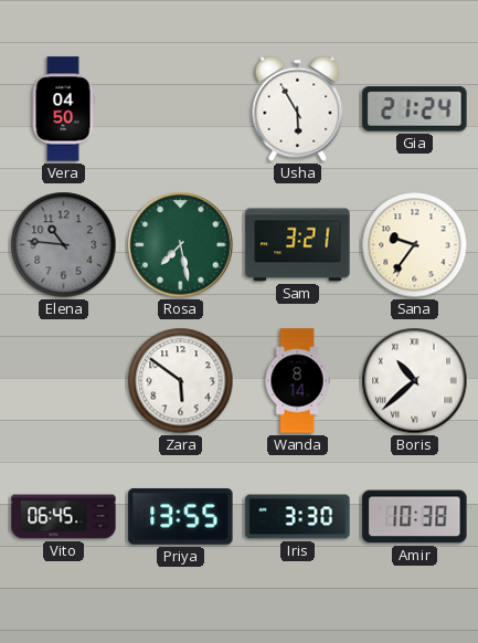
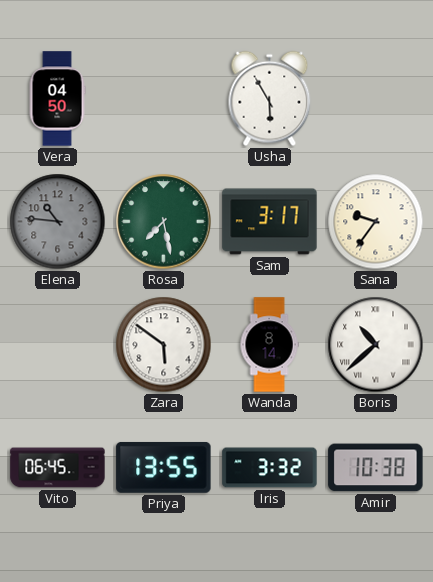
Gia: 21:24 -> none (415, 109)
Sam: 3:21 -> 3:17 (270, 222)
Iris: 3:30 -> 3:32 (270, 468)
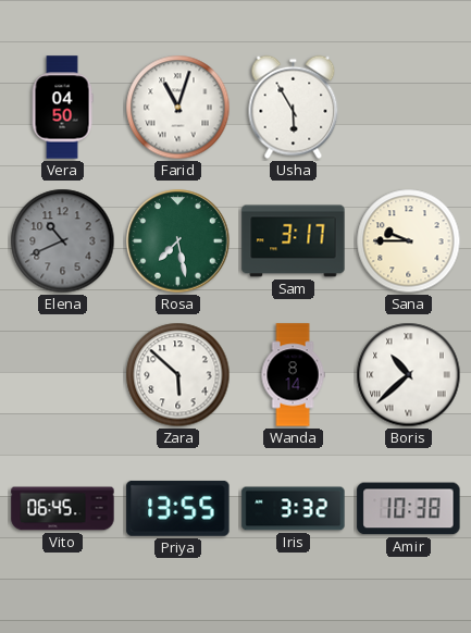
Farid: none -> 11:03 (178, 108)
Elena: 10:46 -> 10:41 (63, 241)
Sana: 9:36 -> 9:45 (409, 241)
Zara: 5:51 -> 5:52 (178, 375)
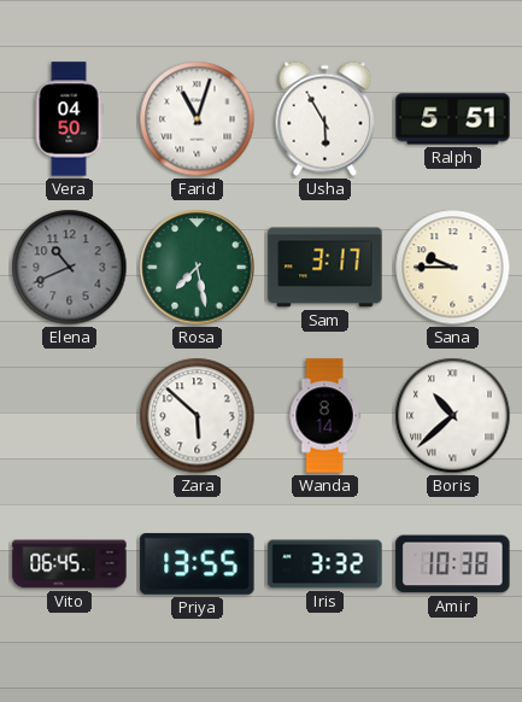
Ralph: none -> 5:51 (453, 119)
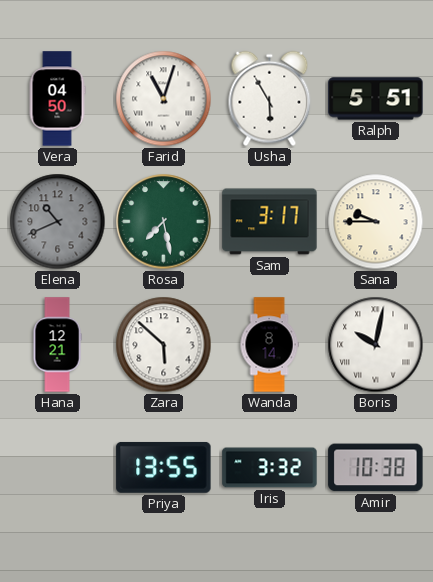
Hana: none -> 12:21 (57, 345)
Boris: 10:38 -> 10:02 (376, 345)
Vito: 06:45 -> none (70, 564)
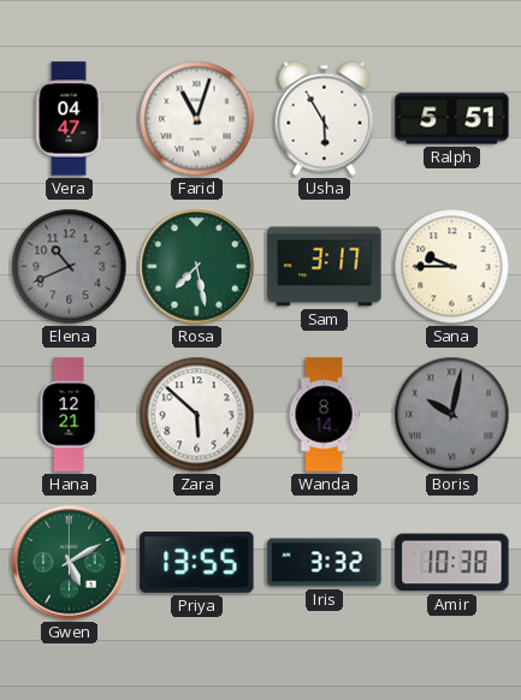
Vera: 04:50 -> 04:47 (69, 119)
Boris dial: white -> grey (452, 415)
Gwen: none -> 5:10 (70, 563)
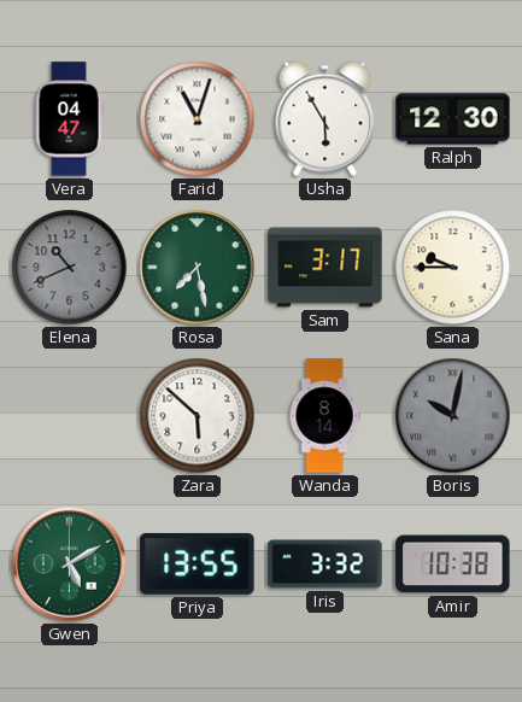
Ralph: 5:51 -> 12:30 (453, 119)
Hana: 12:21 -> none (69, 415)
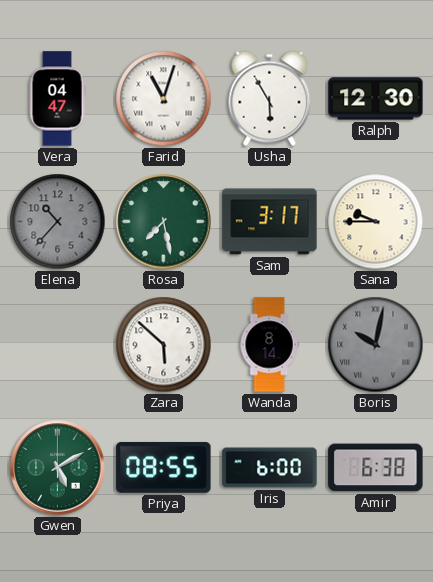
Elena: 10:41 -> 10:37 (58, 222)
Priya: 13:55 -> 08:55 (164, 467)
Iris: 3:32 -> 6:00 (270, 468)
Amir: 10:38 -> 6:38 (376, 468)
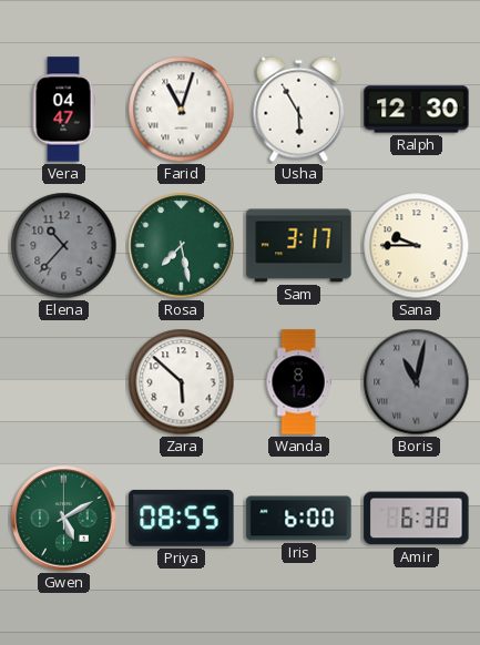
Boris: 10:02 -> 11:02 (417, 382)
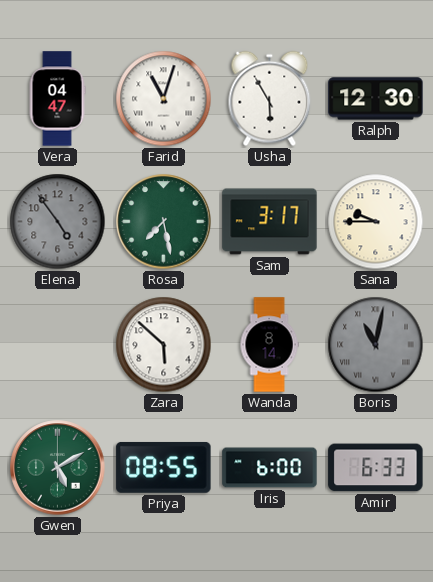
Elena: 10:37 -> 4:54 (58, 222)
Amir: 6:38 -> 6:33 (376, 468)
